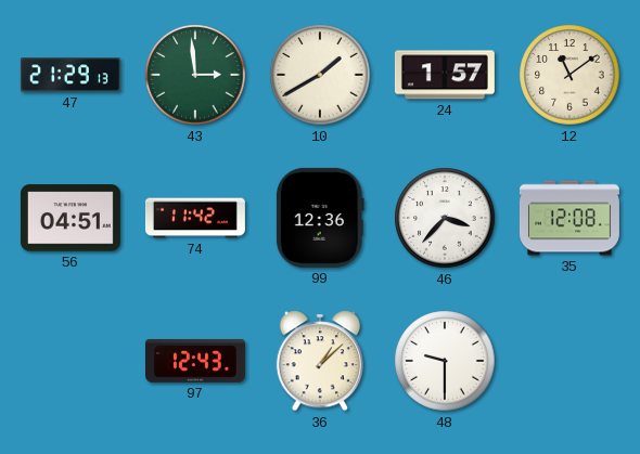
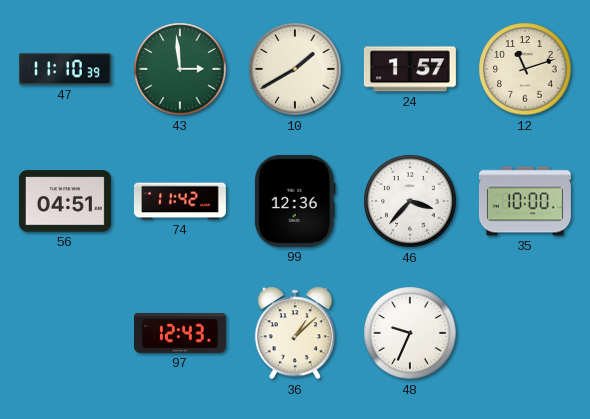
47: 21:29 -> 11:10 (65, 69)
12: 11:09 -> 11:12 (525, 69)
35: 12:08 -> 10:00 (525, 201)
48: 9:30 -> 9:34 (410, 333)
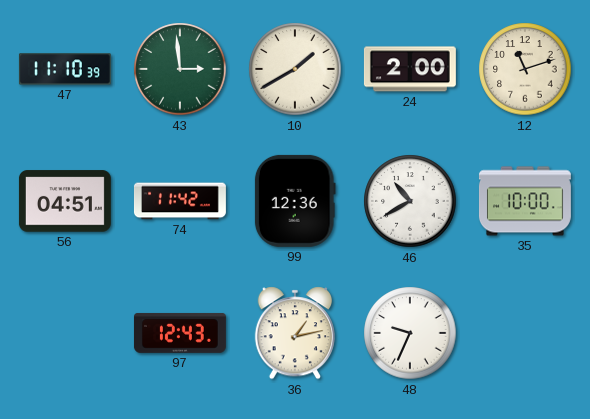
24: 1:57 -> 2:00 (410, 69)
46: 3:37 -> 10:40 (410, 201)
36: 1:08 -> 1:13 (294, 333)
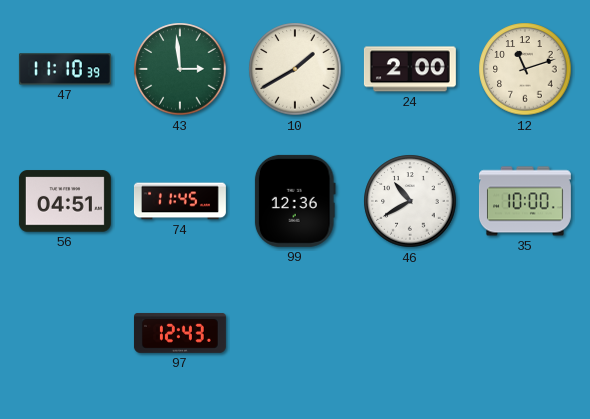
74: 11:42 -> 11:45 (180, 201)
36: 1:13 -> none (294, 333)
48: 9:34 -> none (410, 333)
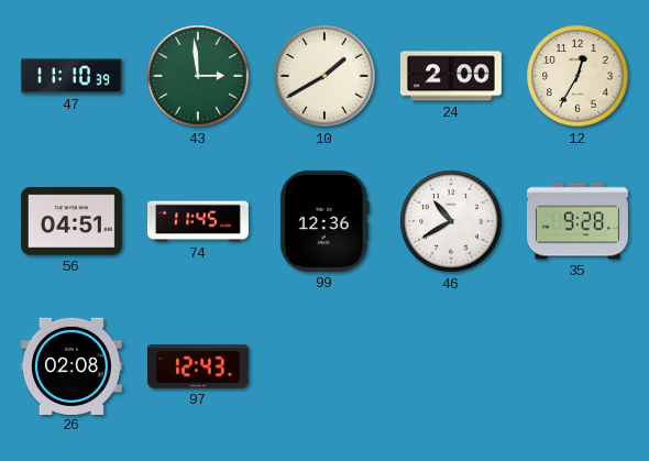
12: 11:12 -> 12:35 (577, 76)
35: 10:00 -> 9:28 (577, 221)
26: none -> 02:08 (71, 365)
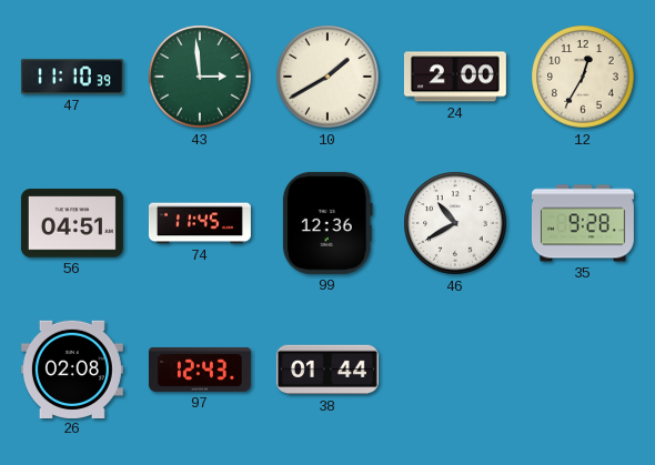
38: none -> 01:44 (327, 370)
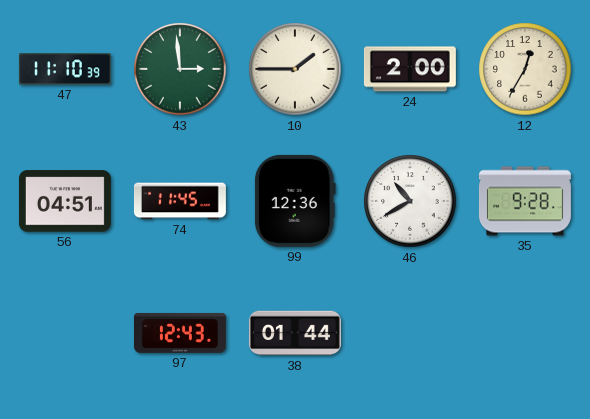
10: 1:40 -> 1:45 (295, 69)
26: 02:08 -> none (72, 368)
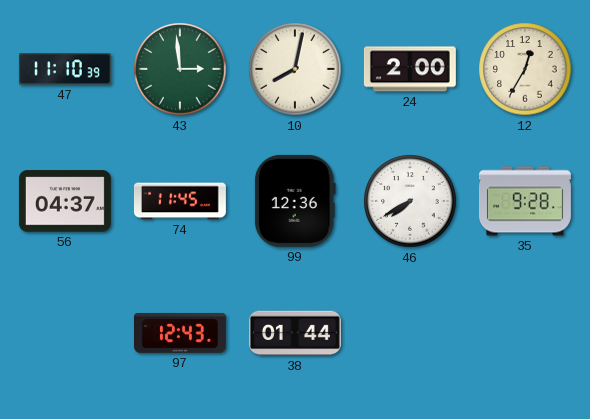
10: 1:45 -> 8:02 (295, 69)
56: 04:51 -> 04:37 (65, 201)
46: 10:40 -> 7:40 (410, 201)
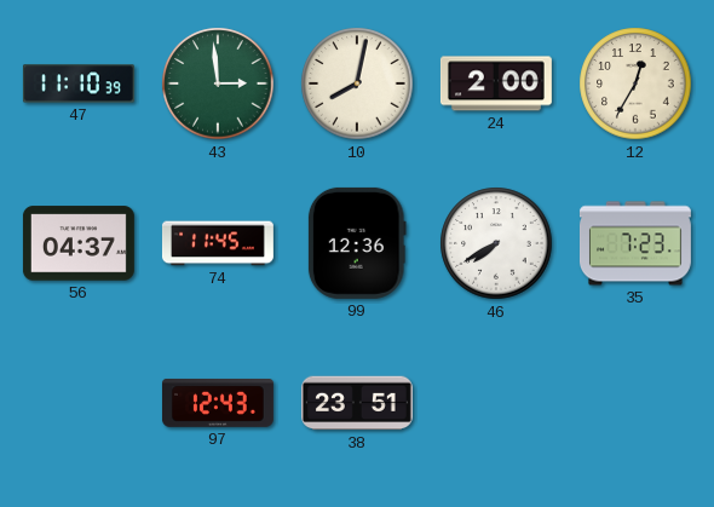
35: 9:28 -> 7:23 (635, 243)
38: 01:44 -> 23:51 (357, 403)
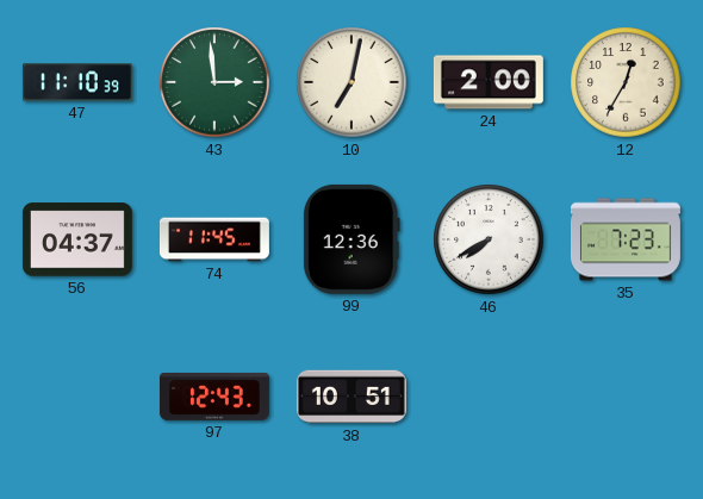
10: 8:02 -> 7:02 (351, 82)
38: 23:51 -> 10:51 (351, 397)
